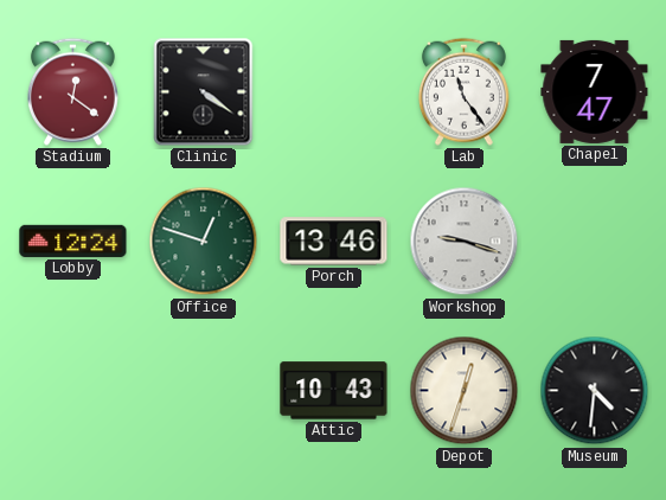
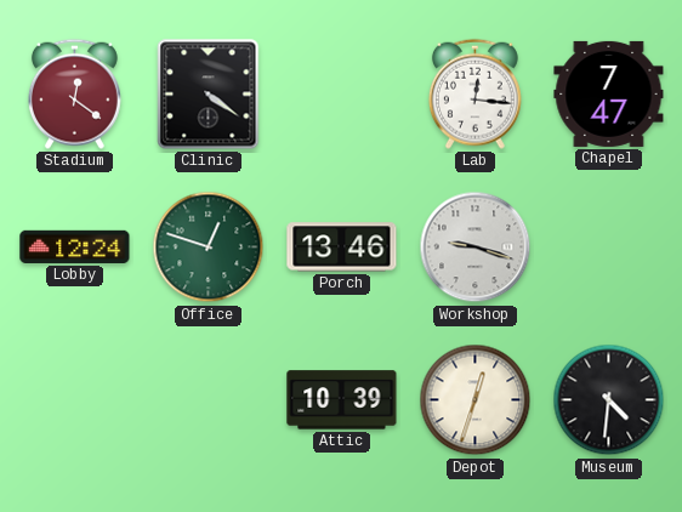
Lab: 11:24 -> 12:16 (474, 93)
Attic: 10:43 -> 10:39 (342, 400)
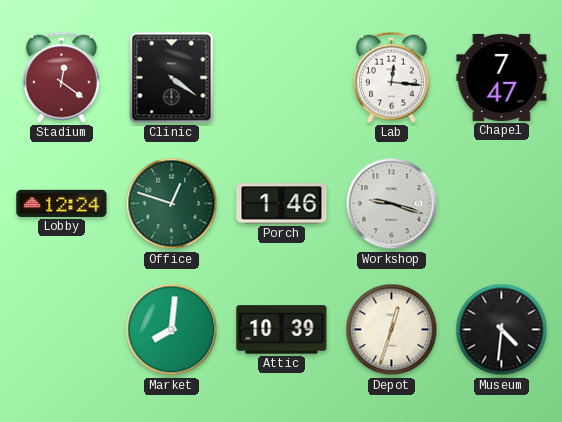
Porch: 13:46 -> 1:46 (282, 204)
Market: none -> 8:01 (172, 330)
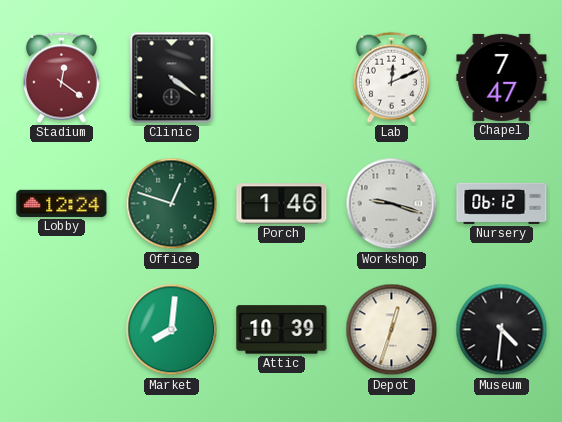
Lab: 12:16 -> 12:11 (391, 77)
Nursery: none -> 06:12 (502, 203)
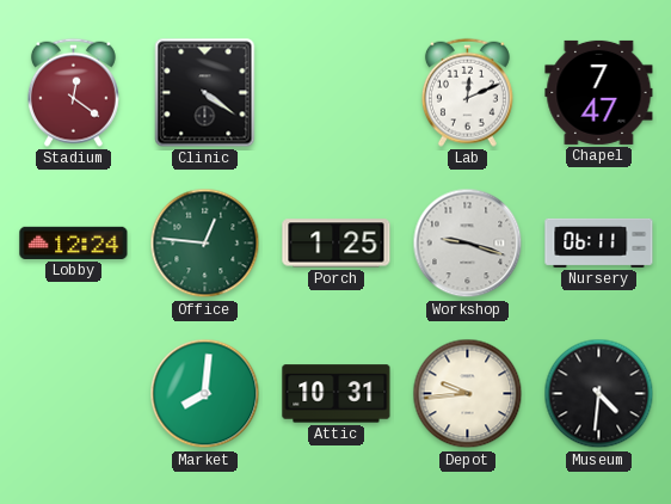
Office: 12:48 -> 12:46 (205, 244)
Porch: 1:46 -> 1:25 (337, 244)
Nursery: 06:12 -> 06:11 (599, 242)
Attic: 10:39 -> 10:31 (337, 394)
Depot: 12:33 -> 9:44 (468, 394)
